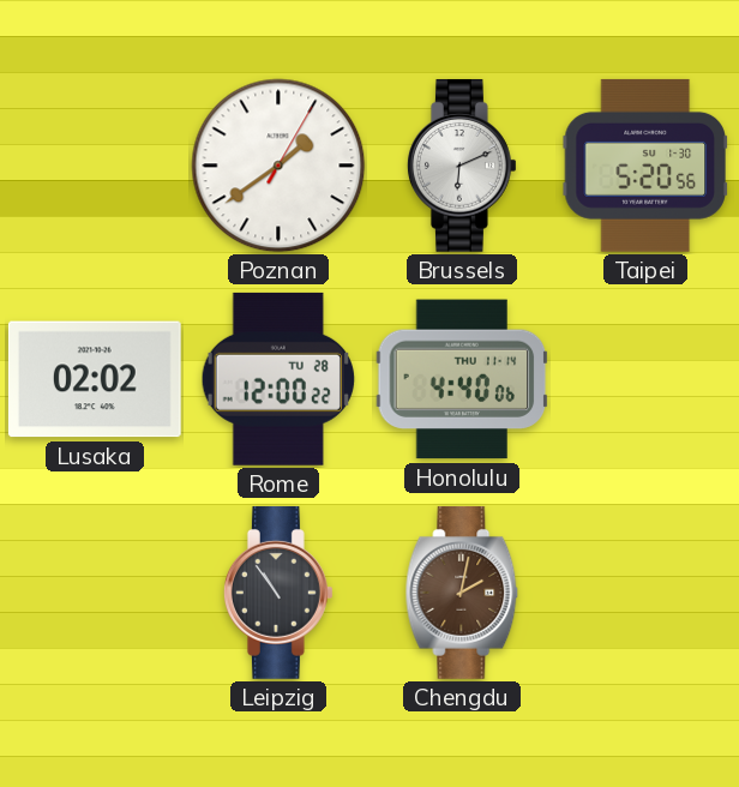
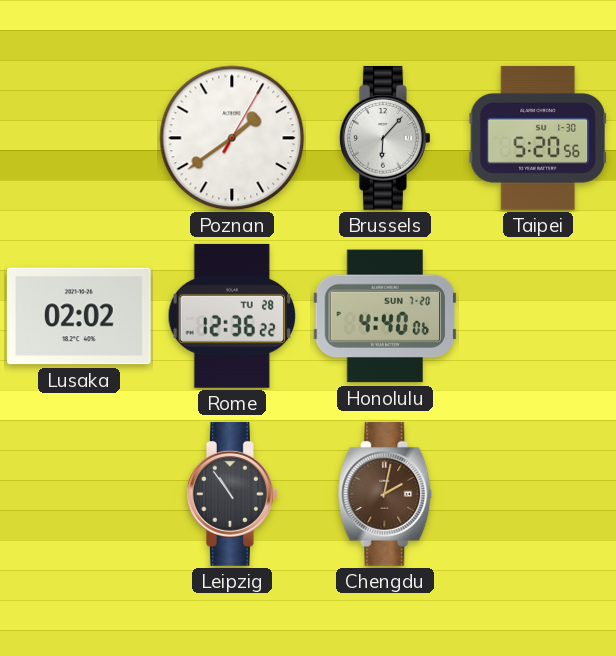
Brussels: 6:11 -> 6:07 (385, 138)
Rome: 12:00 -> 12:36 (232, 316)
Honolulu date: THU 11-14 -> SUN 7-20 (385, 316)
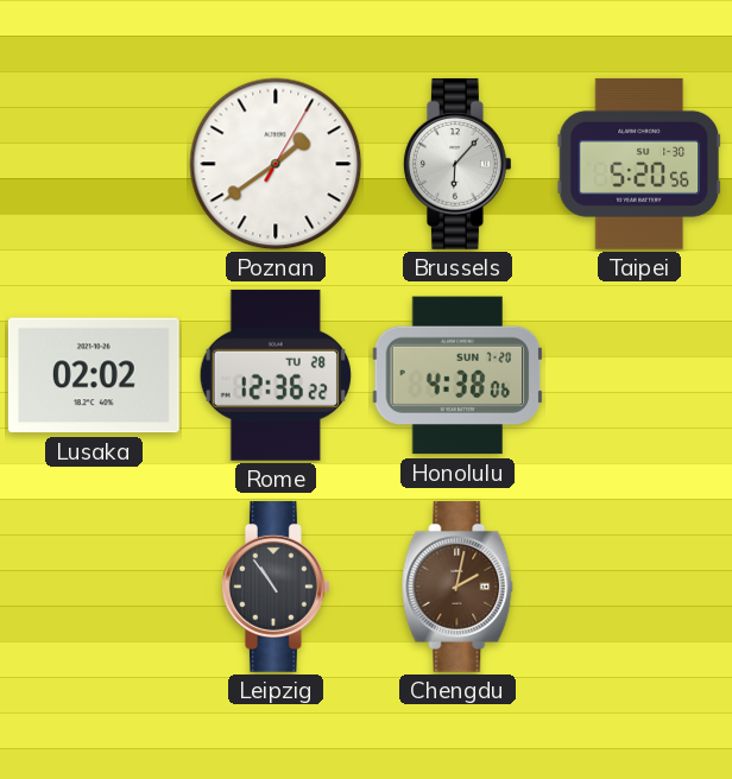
Honolulu: 4:40 -> 4:38 (457, 375)
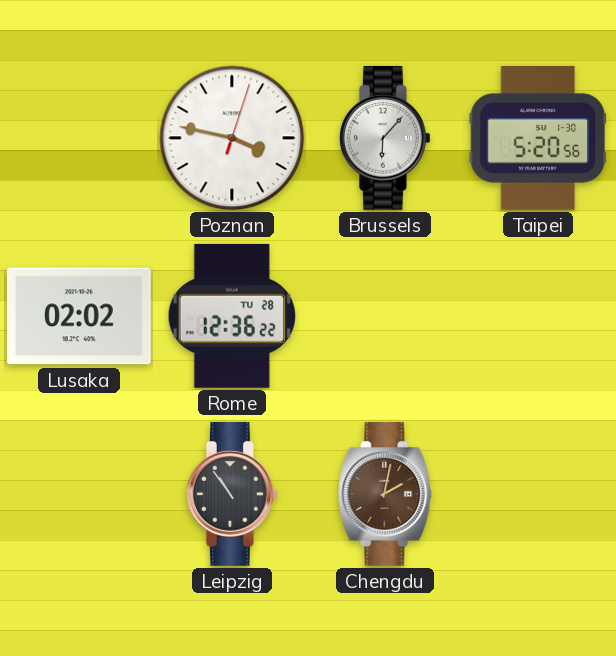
Poznan: 1:39 -> 3:47 (232, 138)
Honolulu: 4:38 -> none (457, 375)
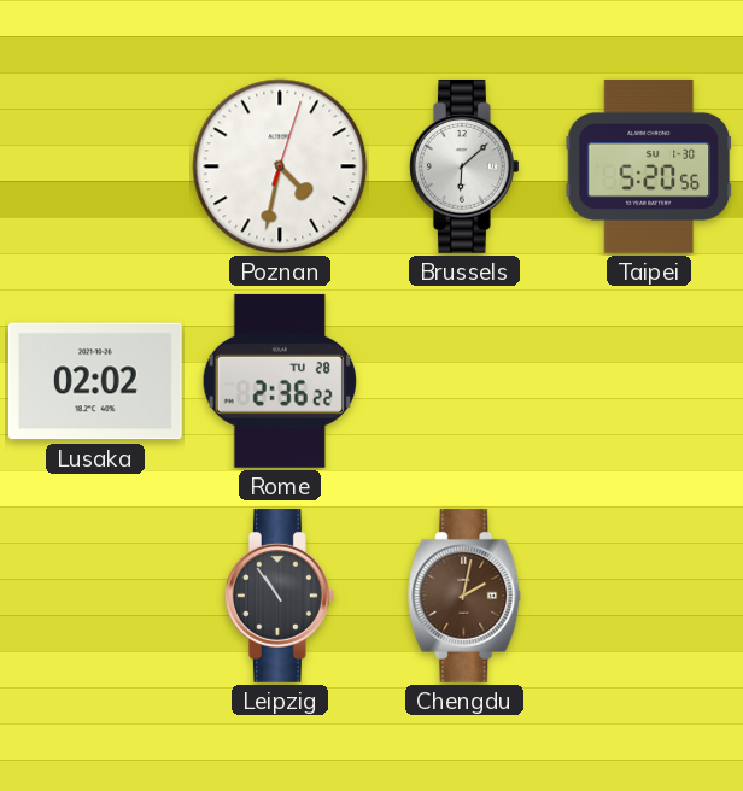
Poznan: 3:47 -> 4:32 (280, 166)
Brussels: 6:07 -> 6:08 (464, 166)
Rome: 12:36 -> 2:36 (280, 381)
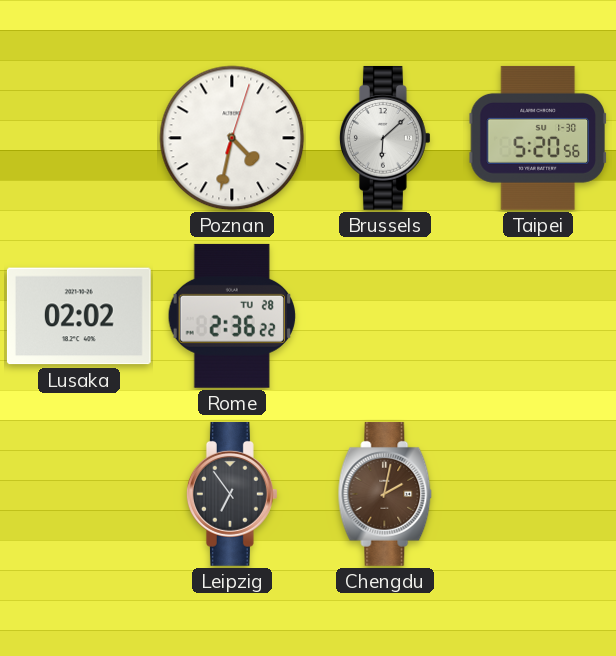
Leipzig: 10:54 -> 6:54 (232, 494)
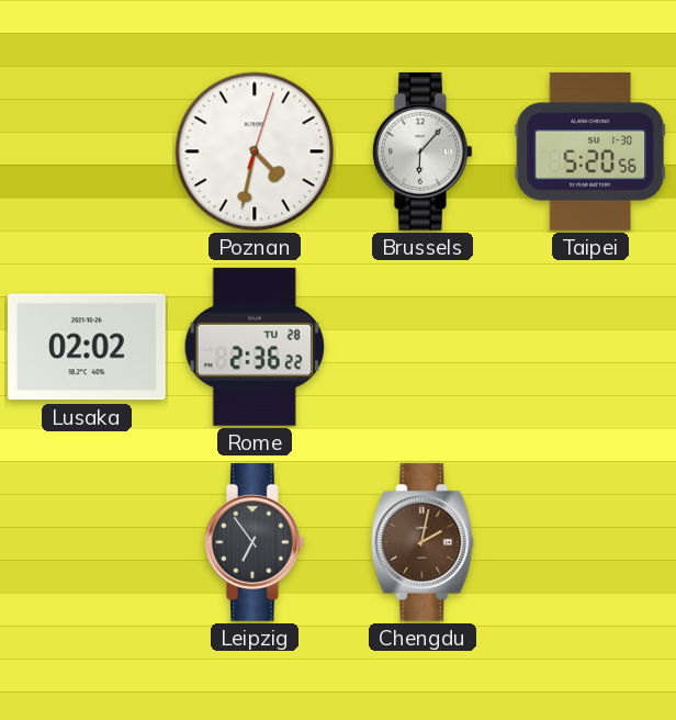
Brussels: 6:08 -> 6:07 (422, 151)
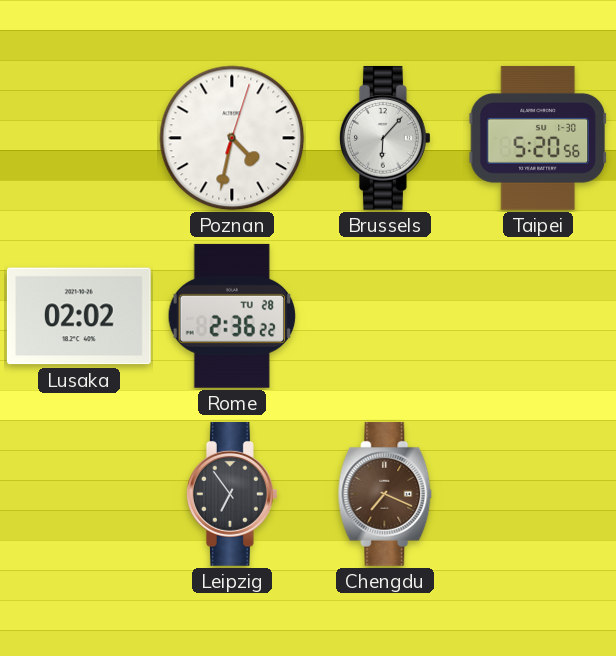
Chengdu: 2:02 -> 7:19 (385, 494)
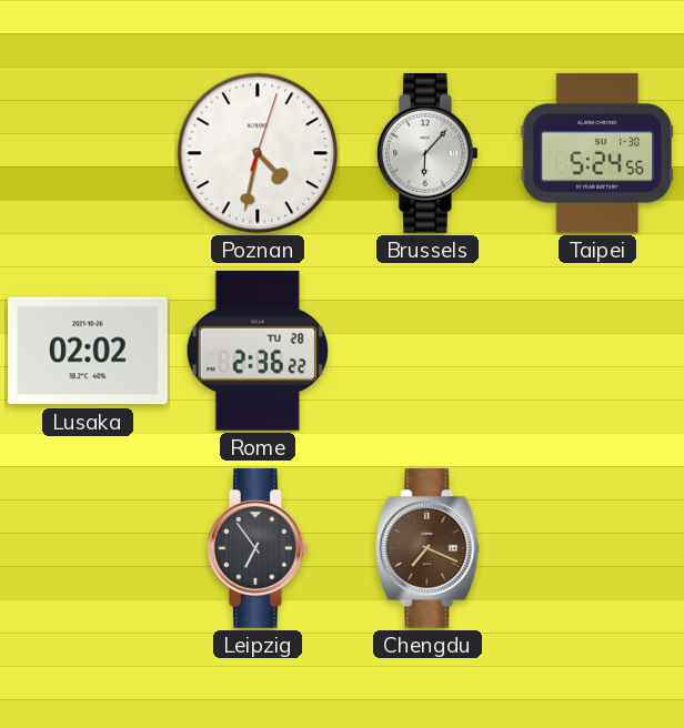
Taipei: 5:20 -> 5:24 (597, 153)
